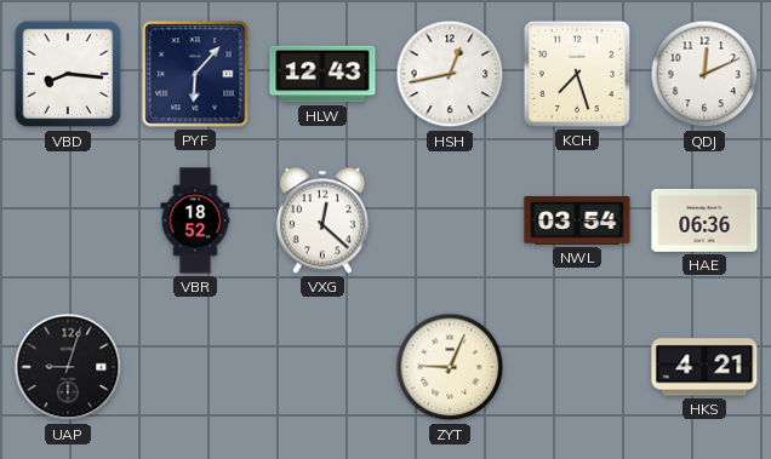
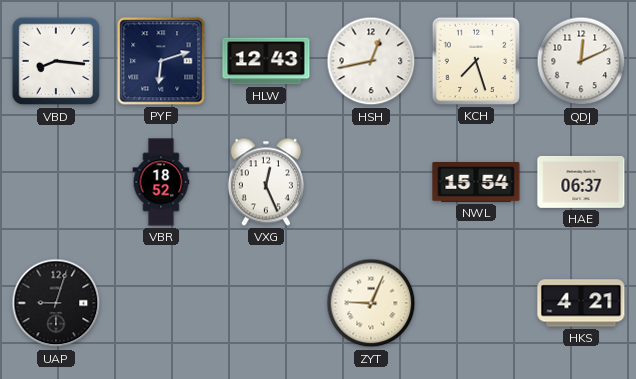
PYF: 6:07 -> 6:12 (161, 61)
VXG: 12:22 -> 12:26 (266, 182)
NWL: 03:54 -> 15:54 (476, 183)
HAE: 06:36 -> 06:37 (581, 182)
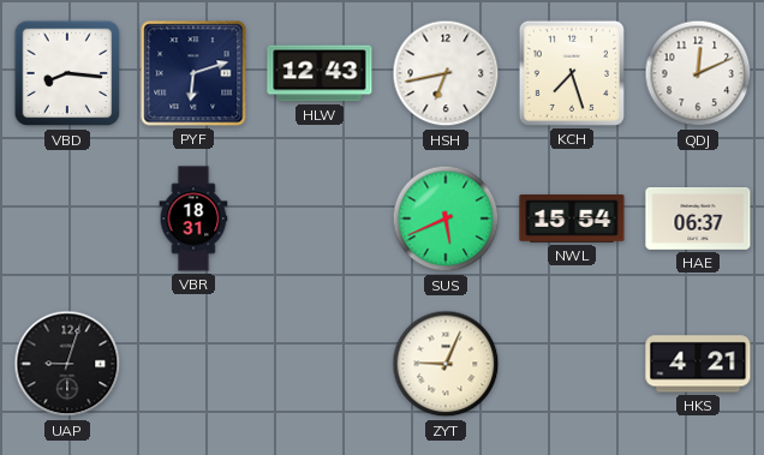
HSH: 12:43 -> 6:43 (446, 73)
VBR: 18:52 -> 18:31 (193, 218)
VXG: 12:26 -> none (266, 182)
SUS: none -> 5:41 (446, 218)
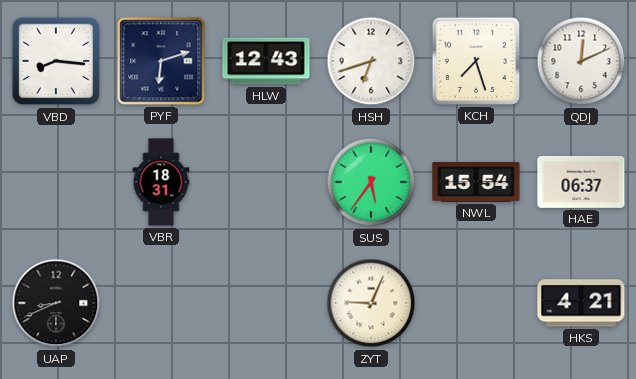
HSH: 6:43 -> 6:42 (371, 61)
SUS: 5:41 -> 5:36 (371, 182)
UAP: 9:03 -> 8:41 (56, 303)
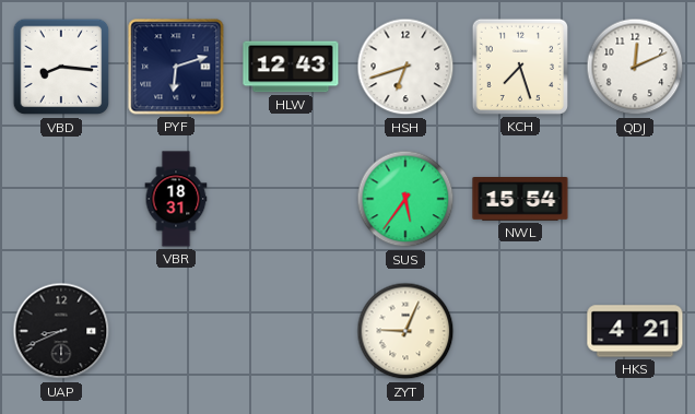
HAE: 06:37 -> none (581, 182)
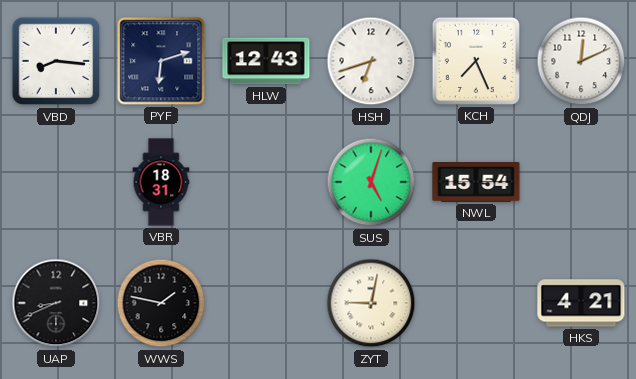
KCH: 7:27 -> 7:26 (476, 61)
SUS: 5:36 -> 5:03 (371, 182)
WWS: none -> 1:47 (161, 303)
ZYT: 9:04 -> 9:02 (371, 303)
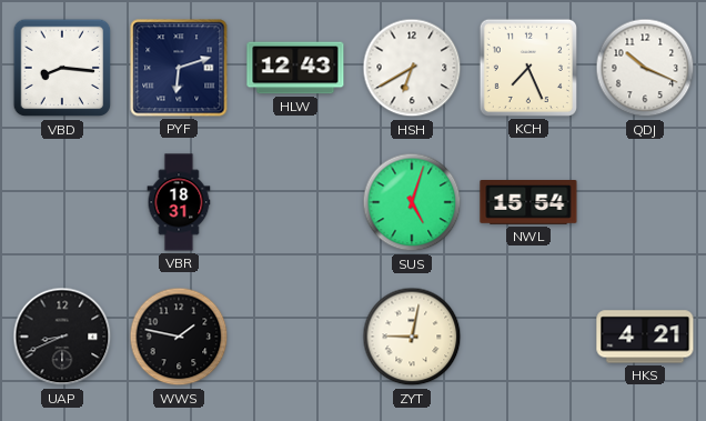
HSH: 6:42 -> 6:40 (412, 68)
QDJ: 12:11 -> 10:19 (645, 68)
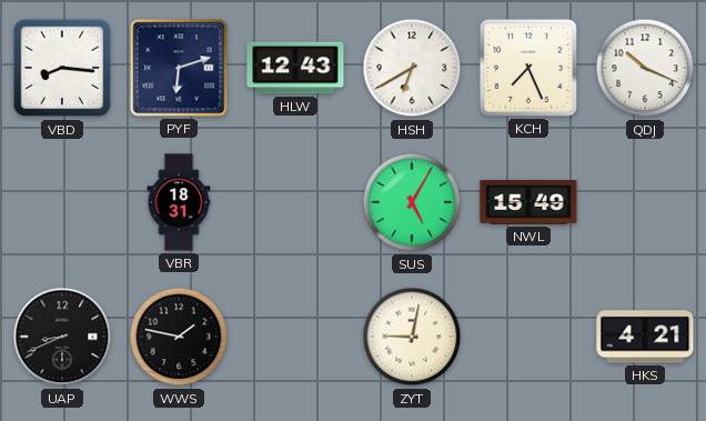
SUS: 5:03 -> 5:05 (412, 202)
NWL: 15:54 -> 15:49 (528, 203)
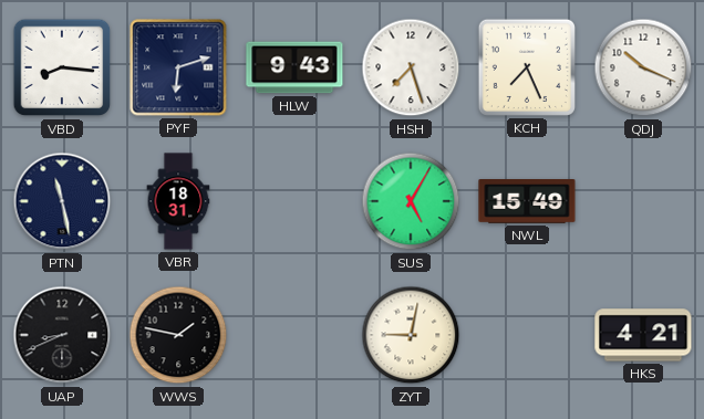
HLW: 12:43 -> 9:43 (294, 67)
HSH: 6:40 -> 7:27 (411, 67)
PTN: none -> 11:28 (62, 201)
